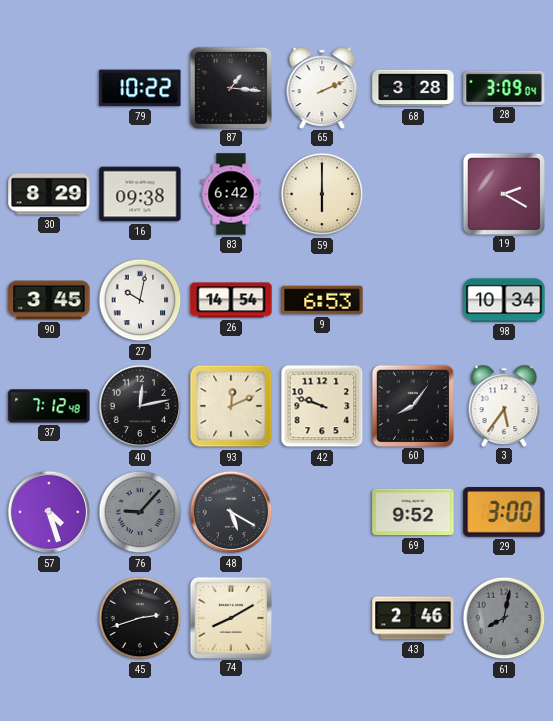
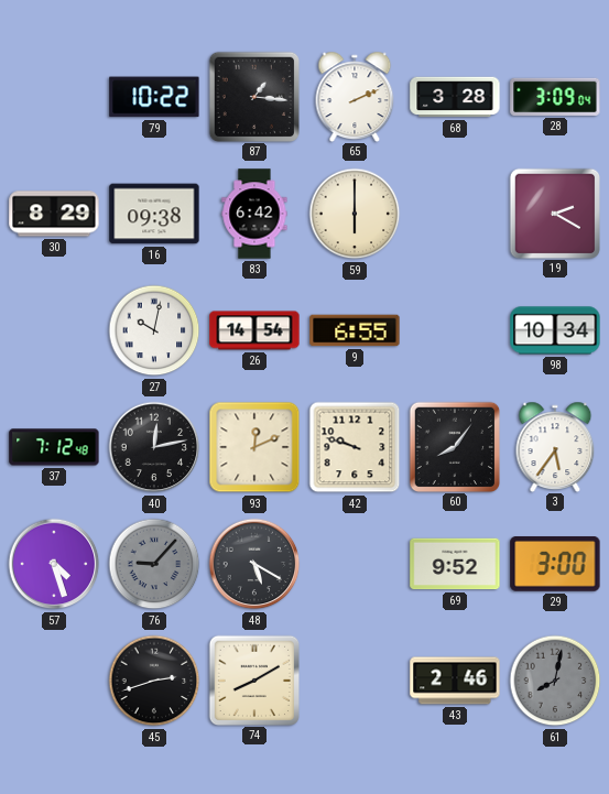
90: 3:45 -> none (49, 300)
9: 6:53 -> 6:55 (355, 330)
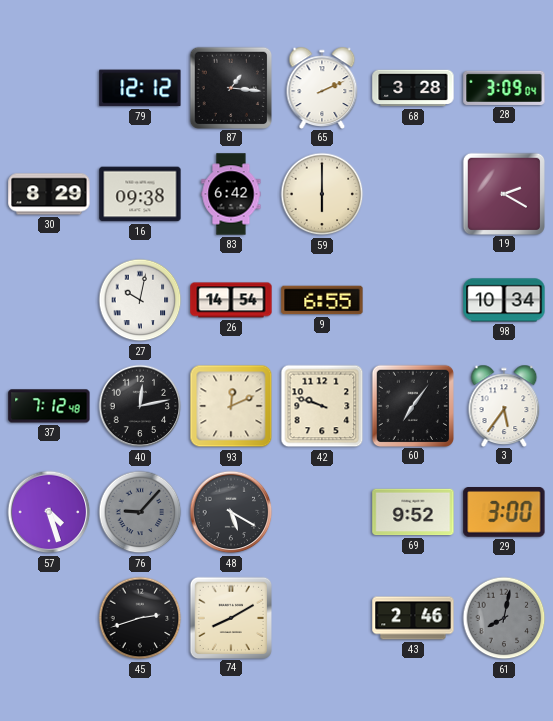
79: 10:22 -> 12:12 (140, 88)
60: 8:06 -> 7:06 (412, 405)
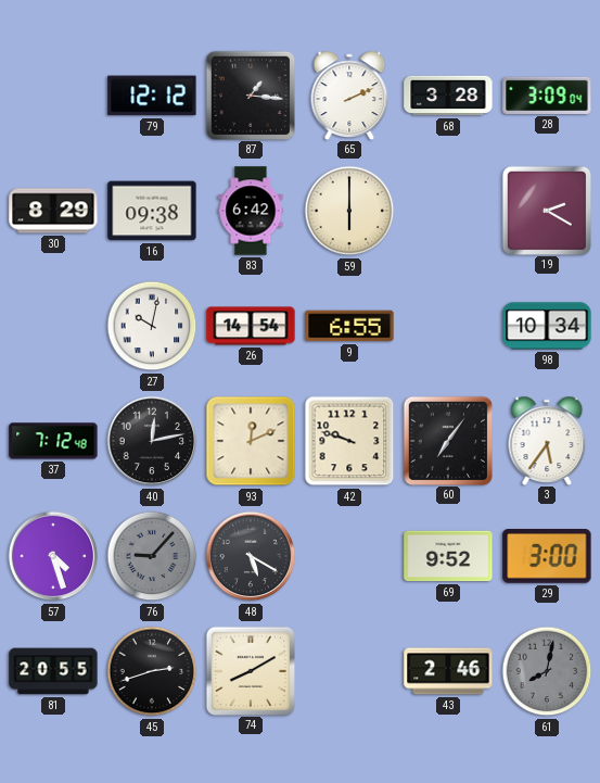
81: none -> 20:55 (53, 671)
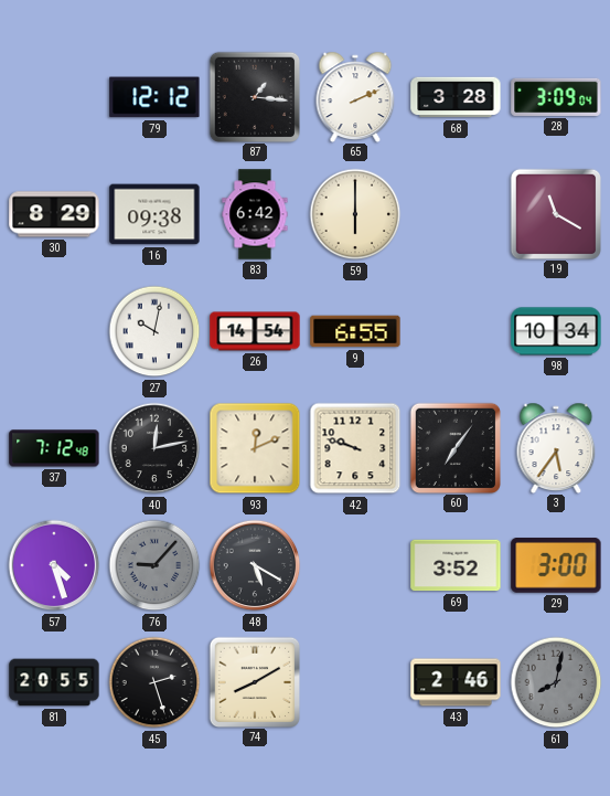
19: 2:20 -> 11:20 (555, 213)
69: 9:52 -> 3:52 (456, 565)
45: 2:42 -> 2:27 (154, 682)
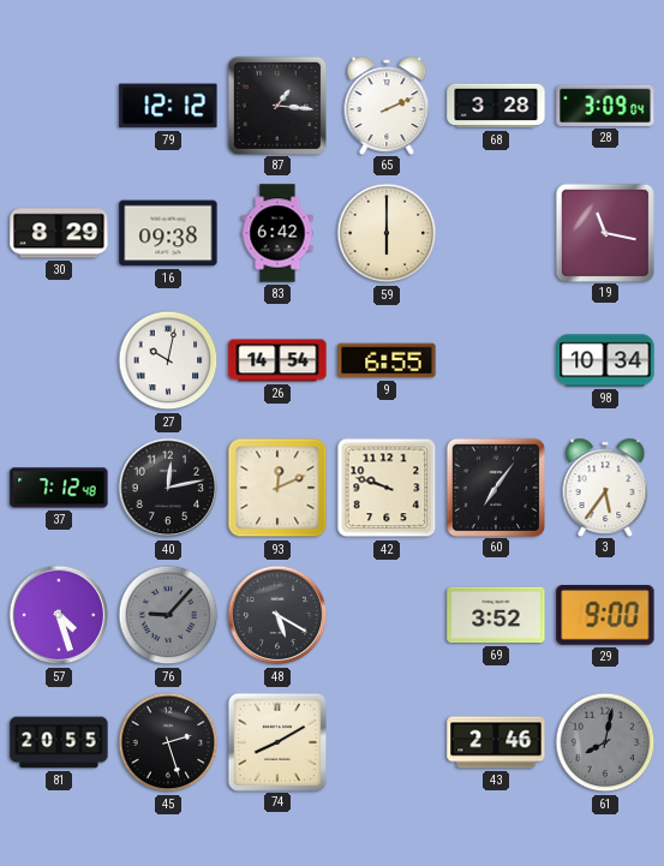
19: 11:20 -> 11:17 (604, 232)
29: 3:00 -> 9:00 (605, 616)
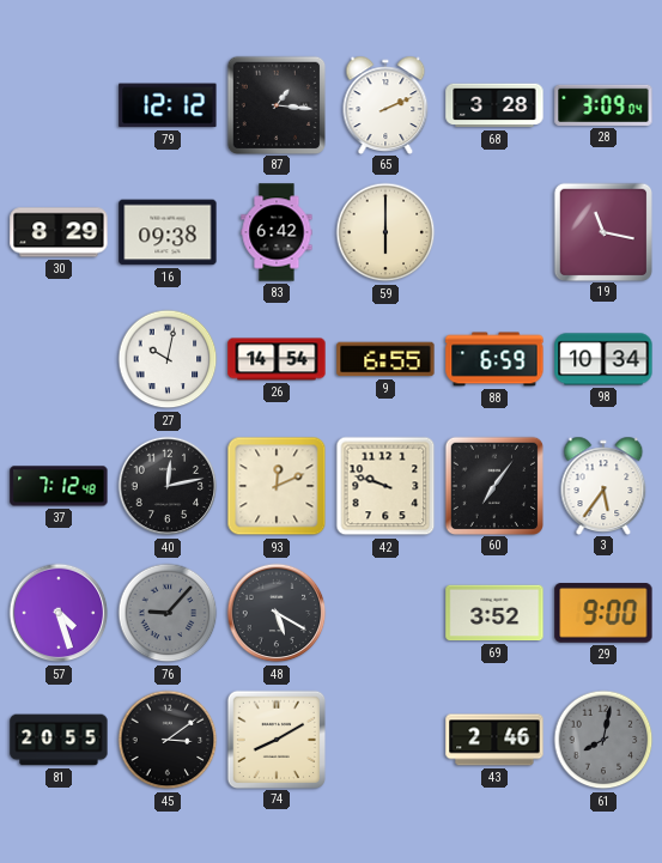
88: none -> 6:59 (494, 359)
45: 2:27 -> 3:09 (168, 740)
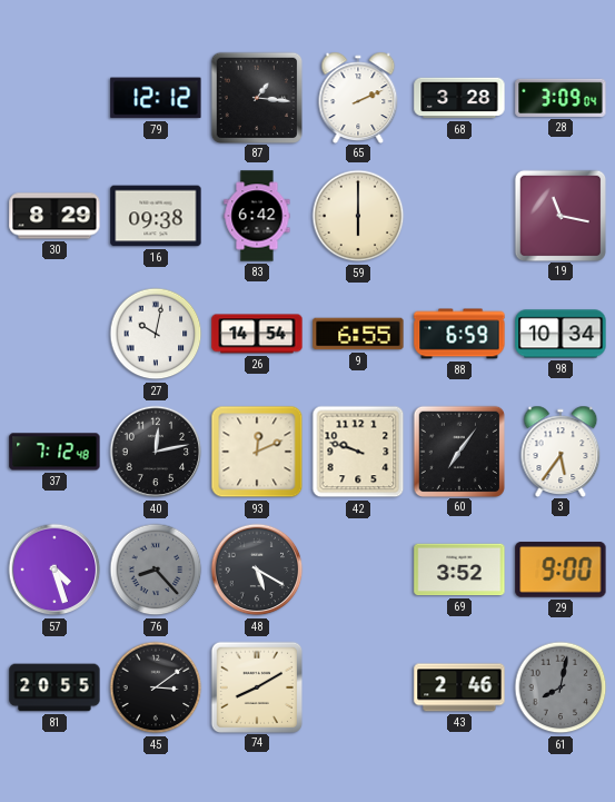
76: 9:07 -> 8:23 (156, 570)
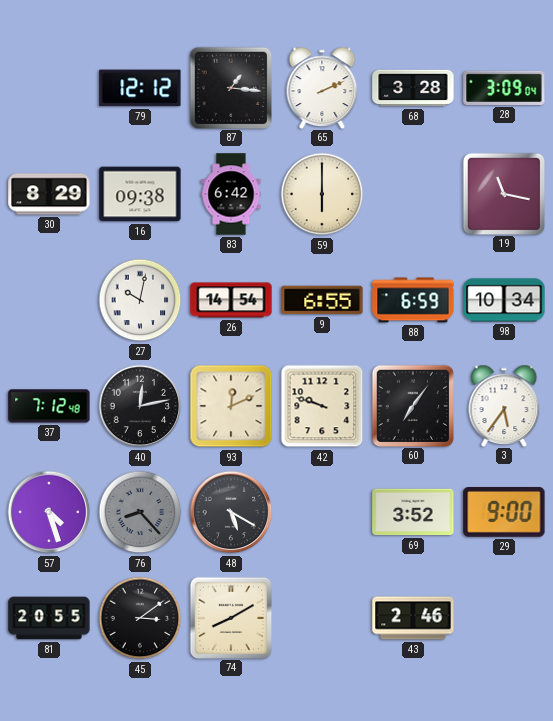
61: 8:02 -> none (561, 687)
